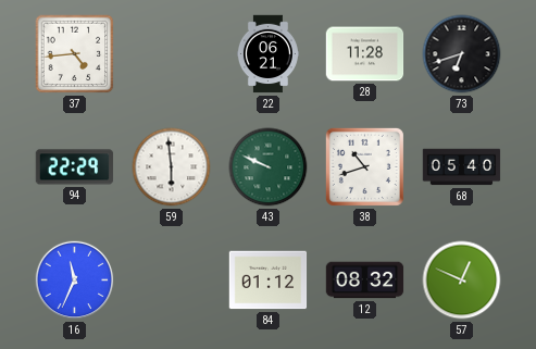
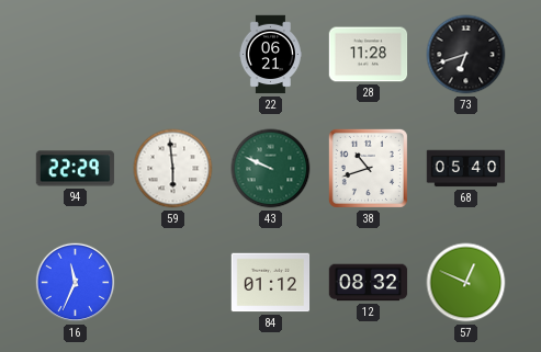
37: 4:44 -> none (75, 54)
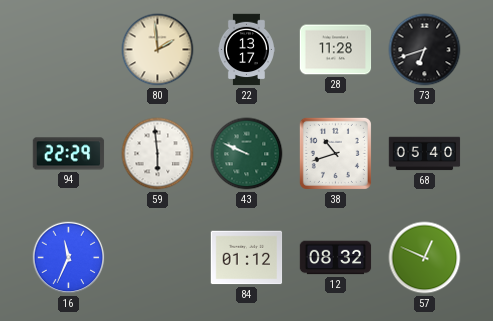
80: none -> 1:59 (158, 50)
22: 06:21 -> 13:17 (246, 50)
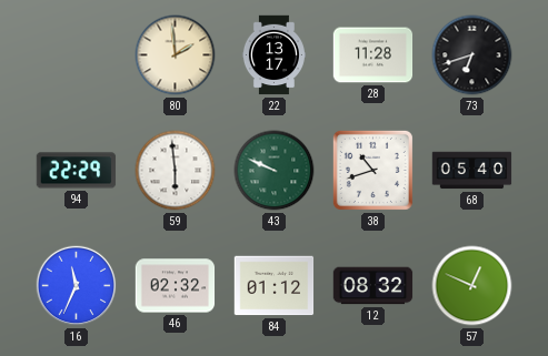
46: none -> 02:32 (176, 286)
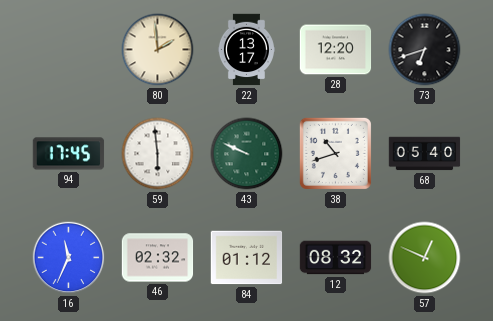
28: 11:28 -> 12:20 (336, 50)
94: 22:29 -> 17:45 (69, 154)
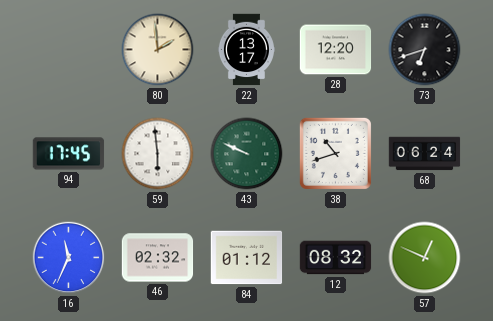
68: 05:40 -> 06:24 (425, 154)
